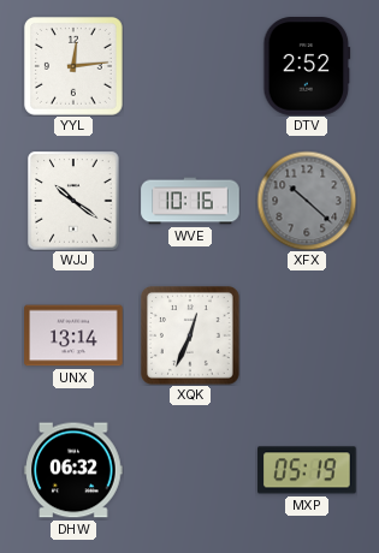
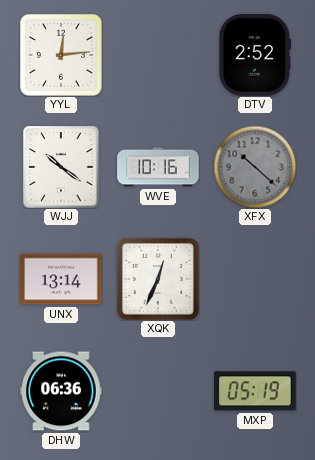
DHW: 06:32 -> 06:36 (61, 391)
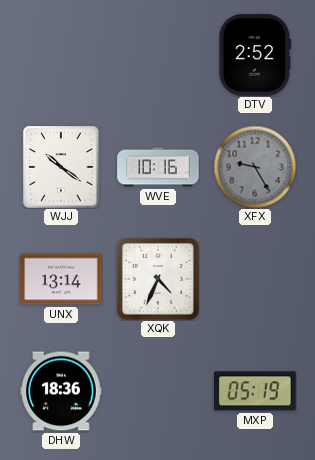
YYL: 12:14 -> none (61, 55)
XFX: 10:22 -> 9:25 (255, 167)
XQK: 12:34 -> 4:34 (158, 279)
DHW: 06:36 -> 18:36 (61, 391)
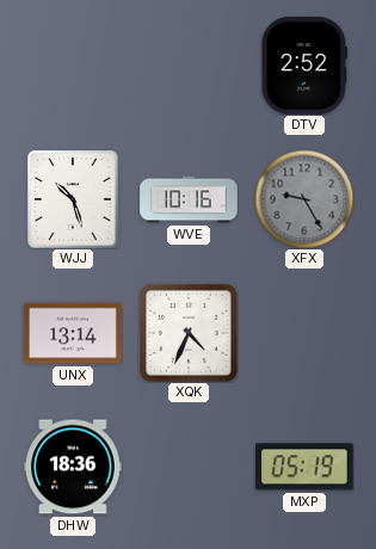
WJJ: 10:21 -> 10:27 (73, 199)
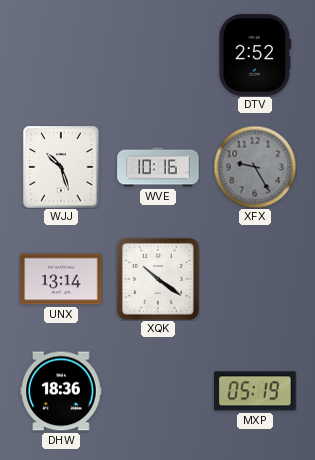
XQK: 4:34 -> 10:21 (158, 279)
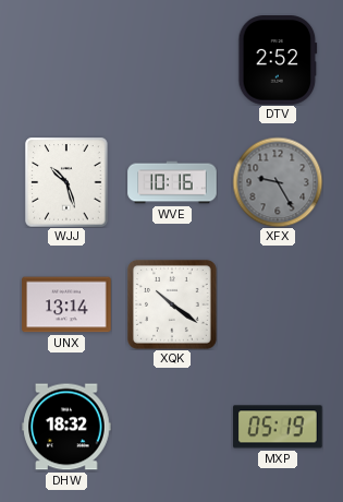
DHW: 18:36 -> 18:32 (66, 427)
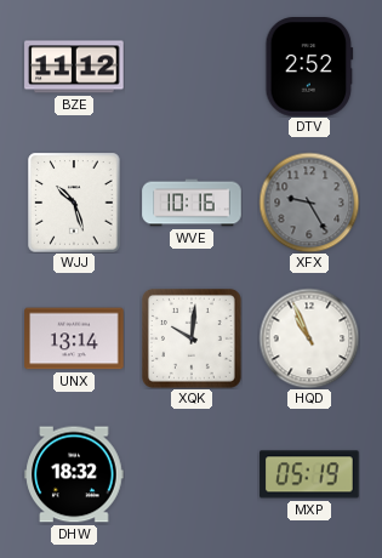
BZE: none -> 11:12 (74, 67)
XQK: 10:21 -> 10:01 (192, 338)
HQD: none -> 10:56 (309, 338)
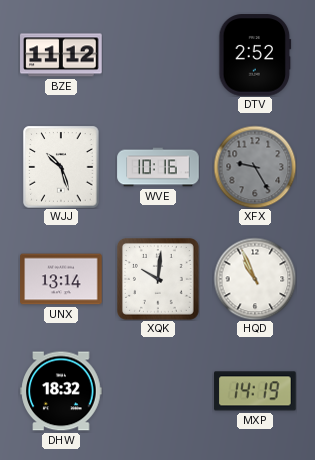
MXP: 05:19 -> 14:19 (255, 391)
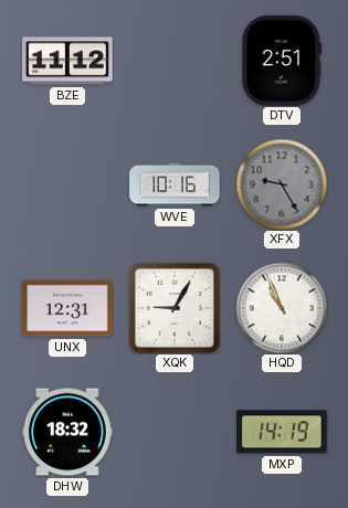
DTV: 2:52 -> 2:51 (282, 61)
WJJ: 10:27 -> none (61, 167)
UNX: 13:14 -> 12:31 (67, 308)
XQK: 10:01 -> 9:05 (175, 308)
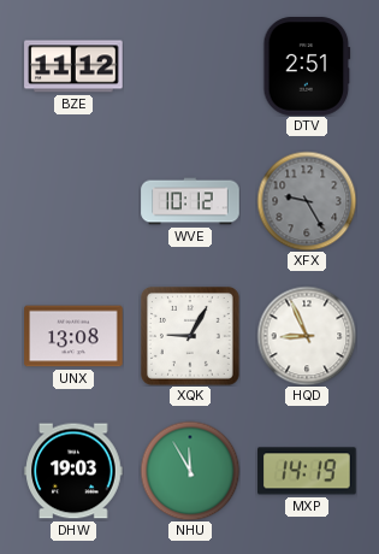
WVE: 10:16 -> 10:12 (190, 201)
UNX: 12:31 -> 13:08 (73, 336)
HQD: 10:56 -> 8:56 (307, 336)
DHW: 18:32 -> 19:03 (73, 471)
NHU: none -> 11:55 (190, 471)
